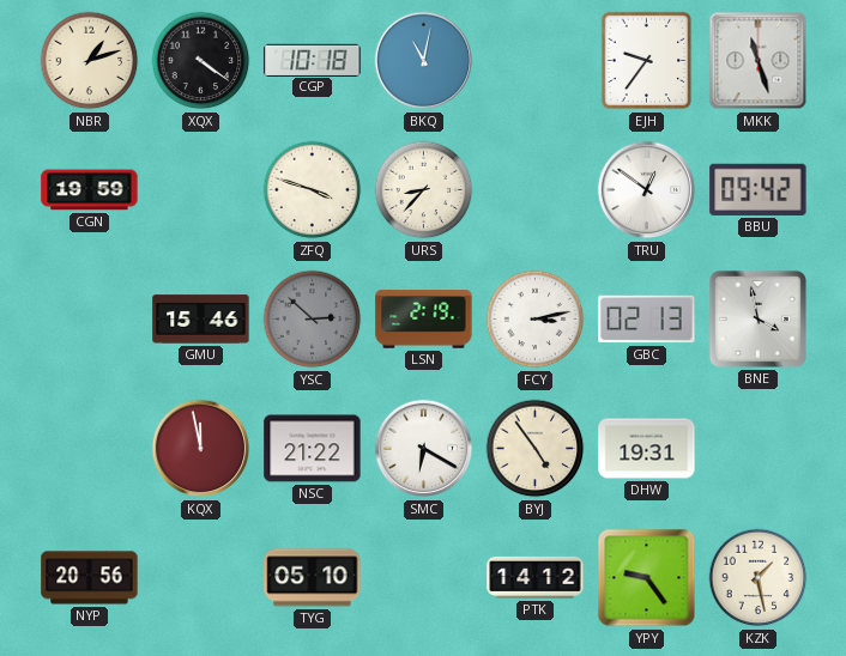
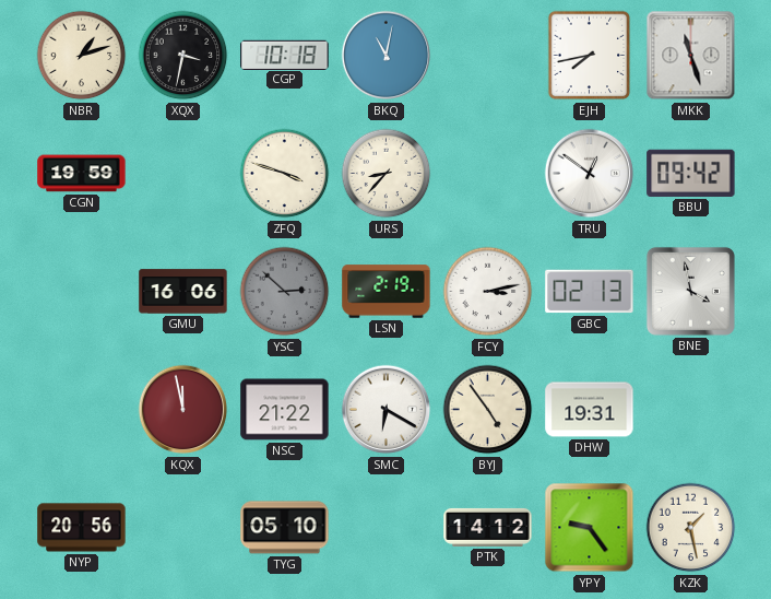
XQX: 4:21 -> 3:32 (183, 56)
EJH: 9:36 -> 7:43 (590, 56)
GMU: 15:46 -> 16:06 (183, 292)
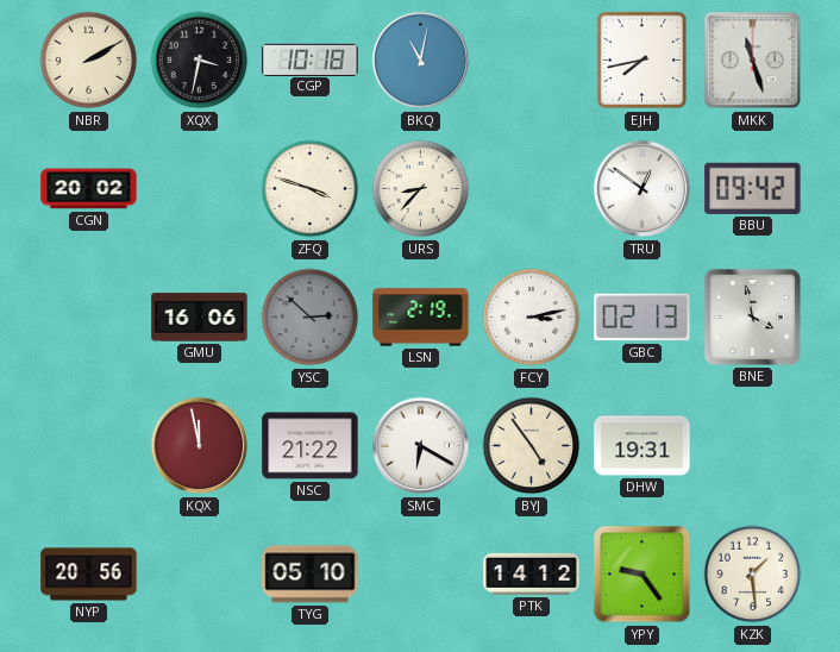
NBR: 1:12 -> 2:10 (89, 61)
CGN: 19:59 -> 20:02 (89, 189)
KZK: 1:28 -> 1:29 (753, 575)
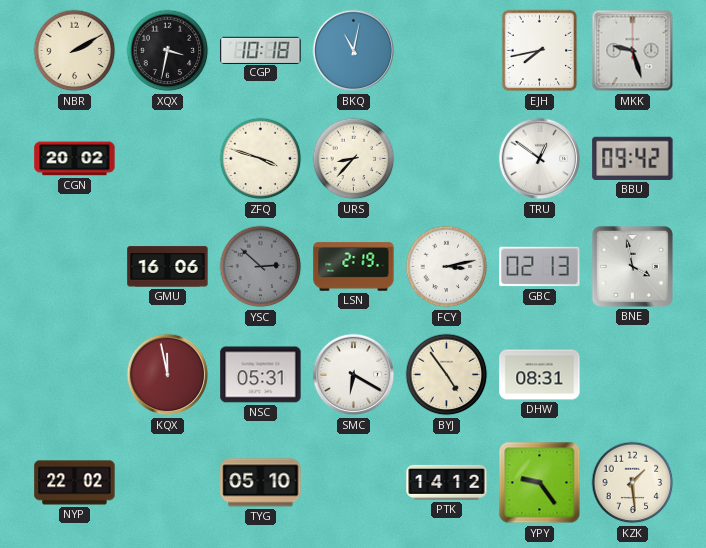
MKK: 11:27 -> 9:27 (633, 51)
NSC: 21:22 -> 05:31 (261, 375)
DHW: 19:31 -> 08:31 (540, 375)
NYP: 20:56 -> 22:02 (75, 483)
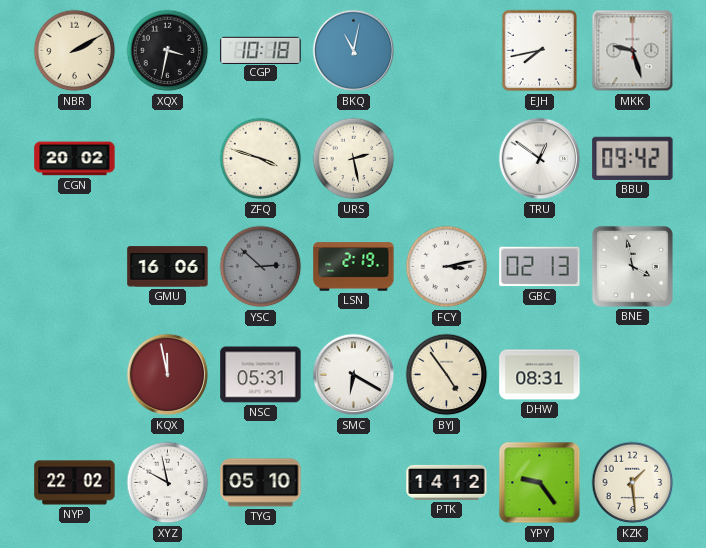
URS: 8:37 -> 2:28 (354, 159)
XYZ: none -> 9:58 (168, 483)
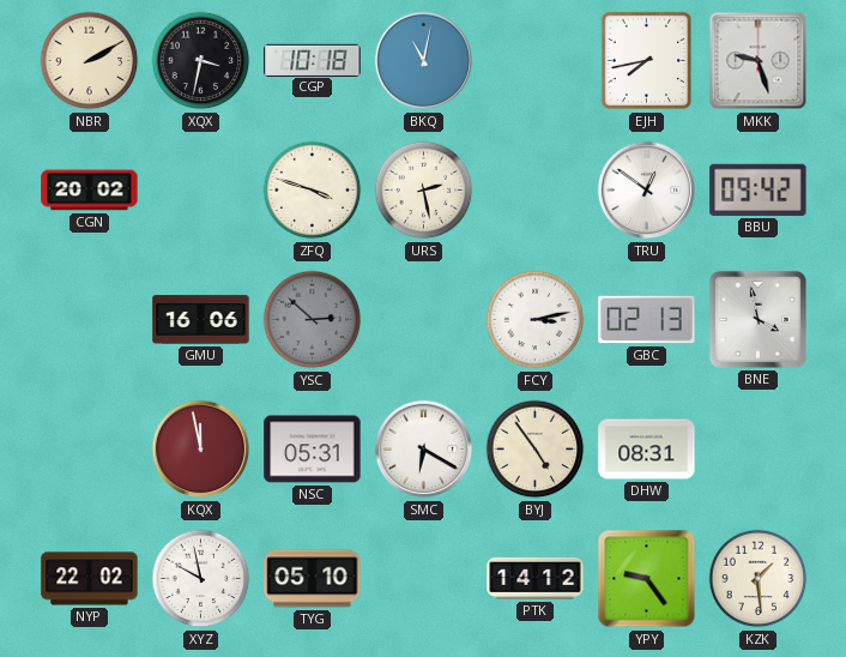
LSN: 2:19 -> none (354, 267)
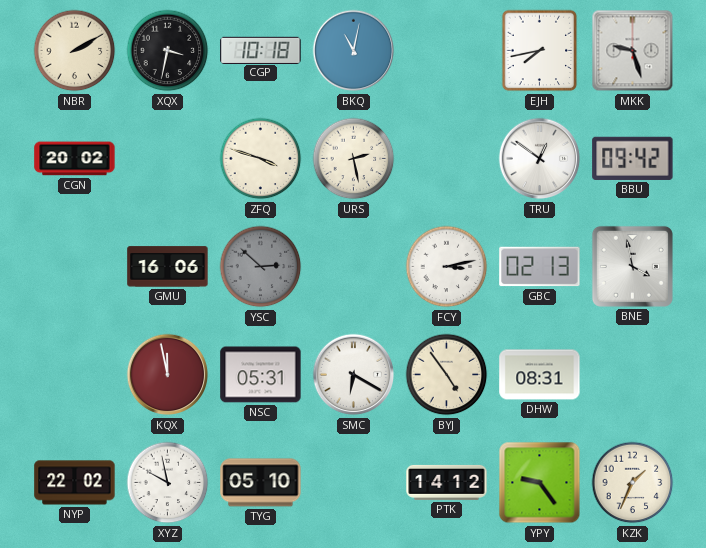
KZK: 1:29 -> 1:34 (633, 483)
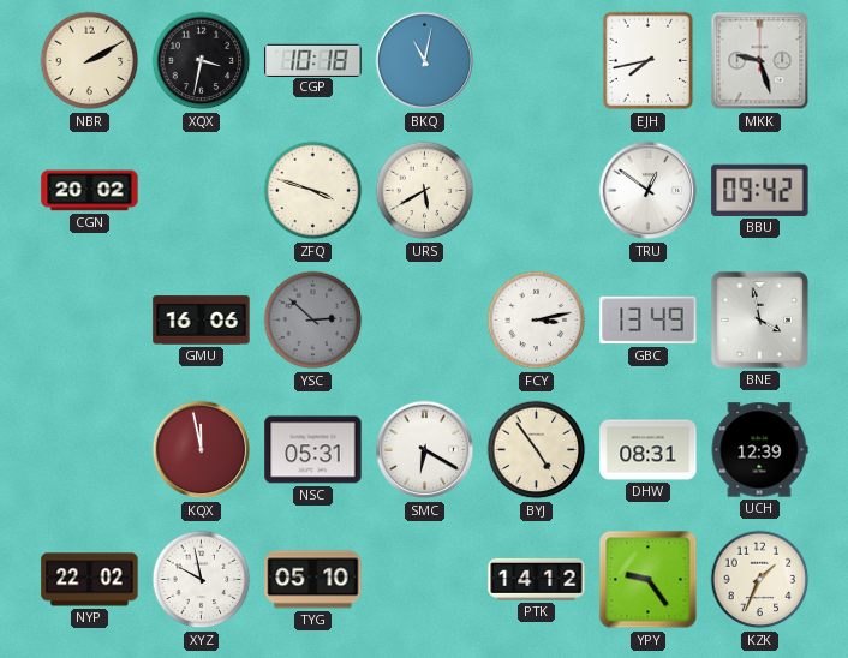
URS: 2:28 -> 5:40 (425, 191)
GBC: 02:13 -> 13:49 (649, 321)
UCH: none -> 12:39 (759, 450)
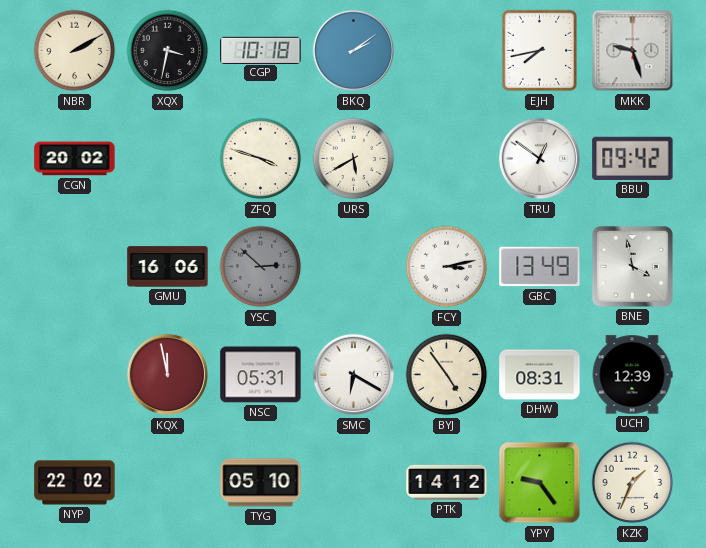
BKQ: 11:02 -> 2:09 (354, 51)
XYZ: 9:58 -> none (202, 580)
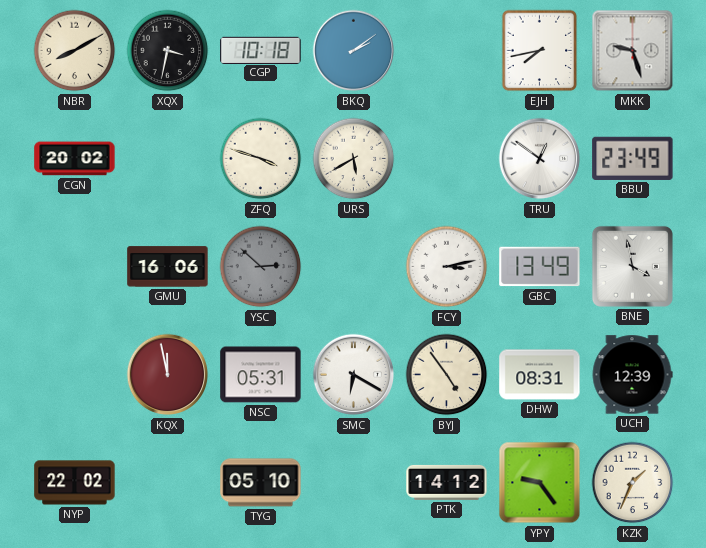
NBR: 2:10 -> 8:10 (75, 51)
BBU: 09:42 -> 23:49 (633, 158)
